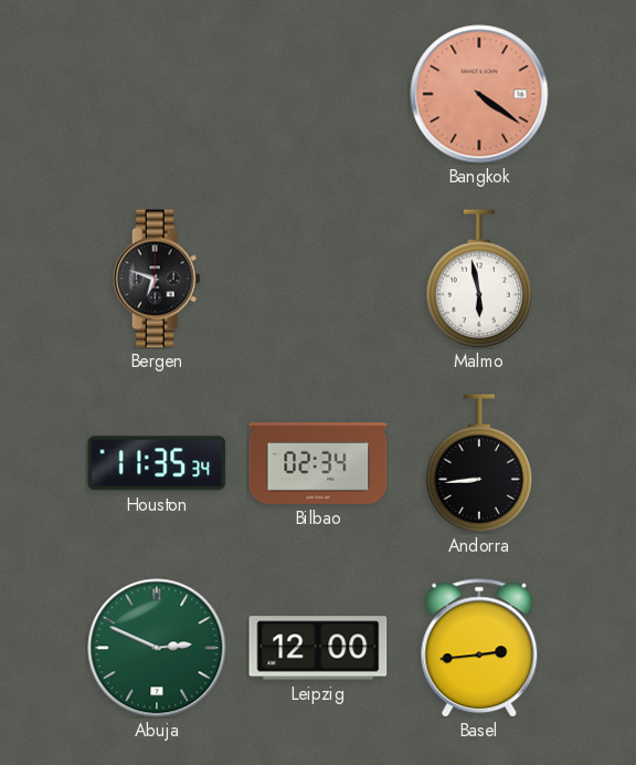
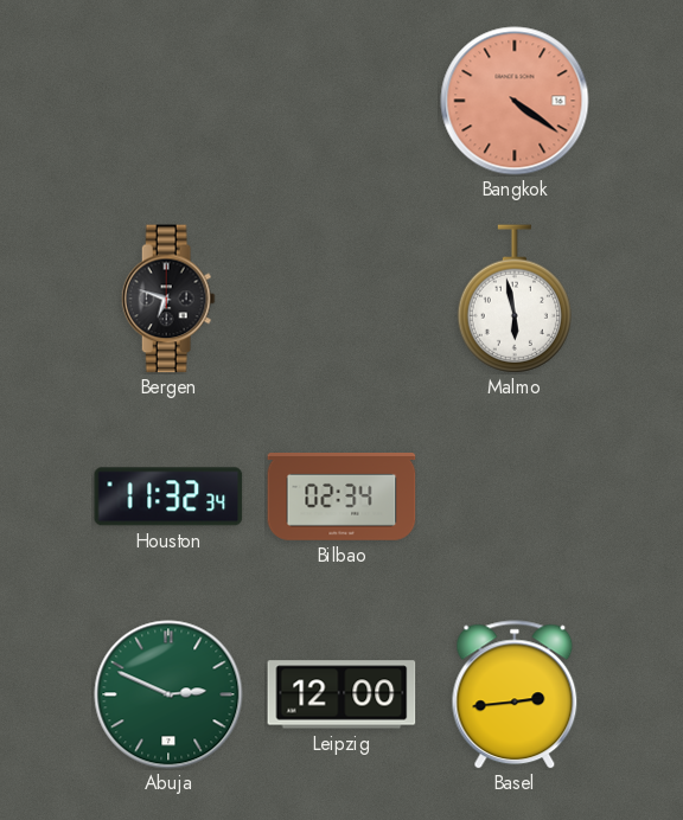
Houston: 11:35 -> 11:32 (168, 497)
Andorra: 8:44 -> none (478, 463)
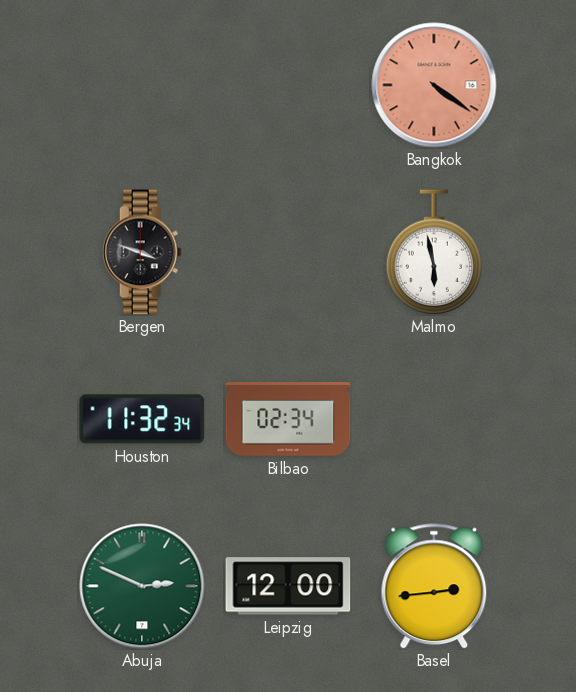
Bergen: 6:48 -> 3:48 (142, 252)
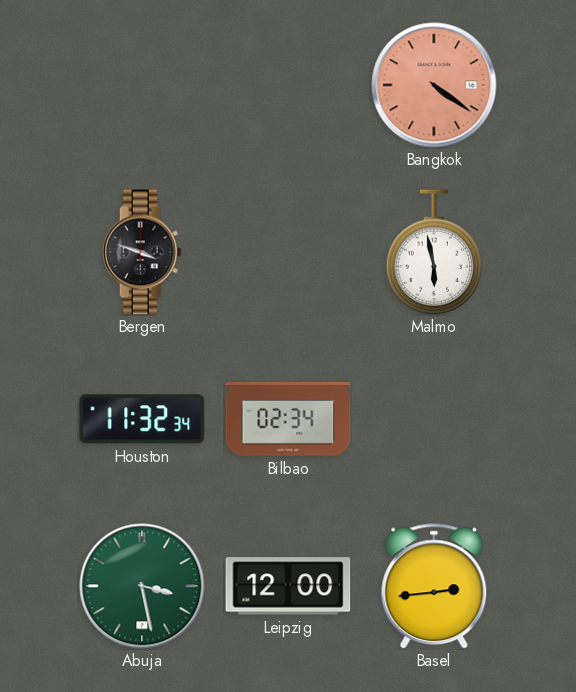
Abuja: 2:49 -> 3:28 (142, 586)
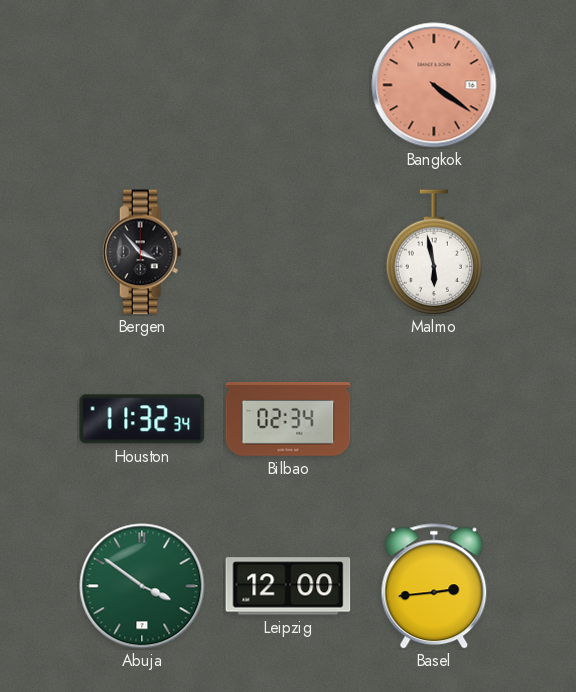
Bergen: 3:48 -> 3:53 (142, 252)
Abuja: 3:28 -> 3:51 (142, 586)
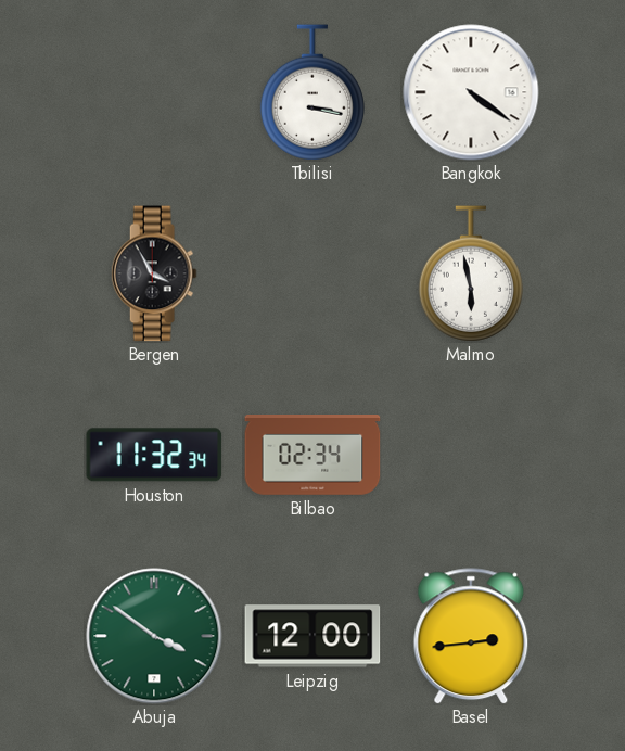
Tbilisi: none -> 3:17 (311, 92)
Bangkok dial: salmon -> white (471, 92)
Bergen: 3:53 -> 3:55 (154, 273)
